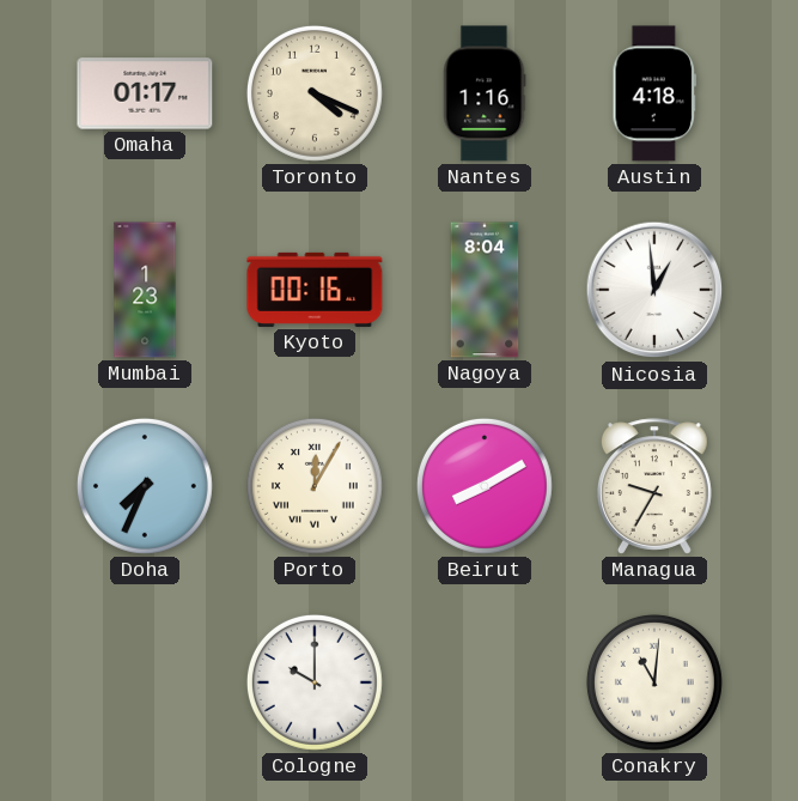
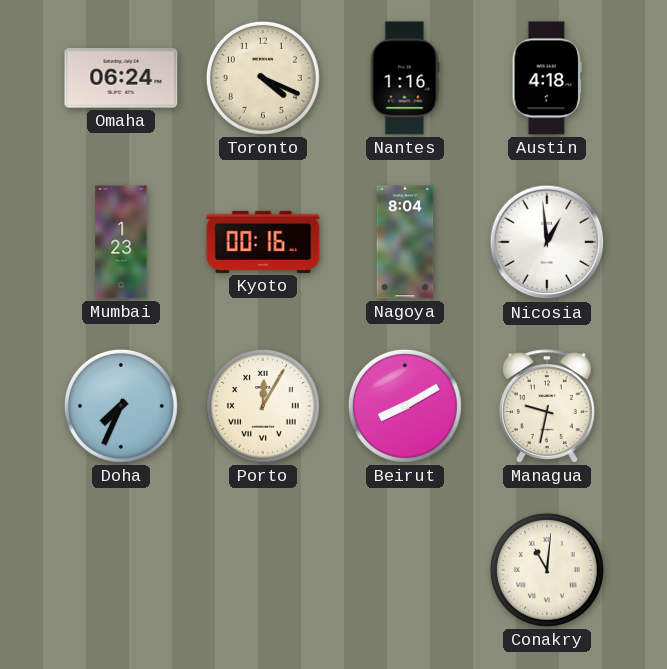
Omaha: 01:17 -> 06:24 (121, 78)
Managua: 9:35 -> 9:32 (547, 406)
Cologne: 10:00 -> none (315, 682)
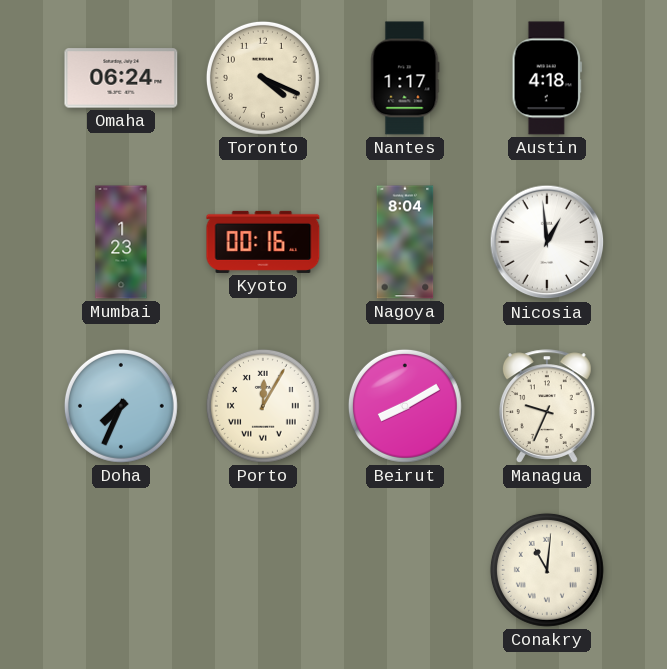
Nantes: 1:16 -> 1:17 (405, 78)
Managua: 9:32 -> 9:34 (547, 406)
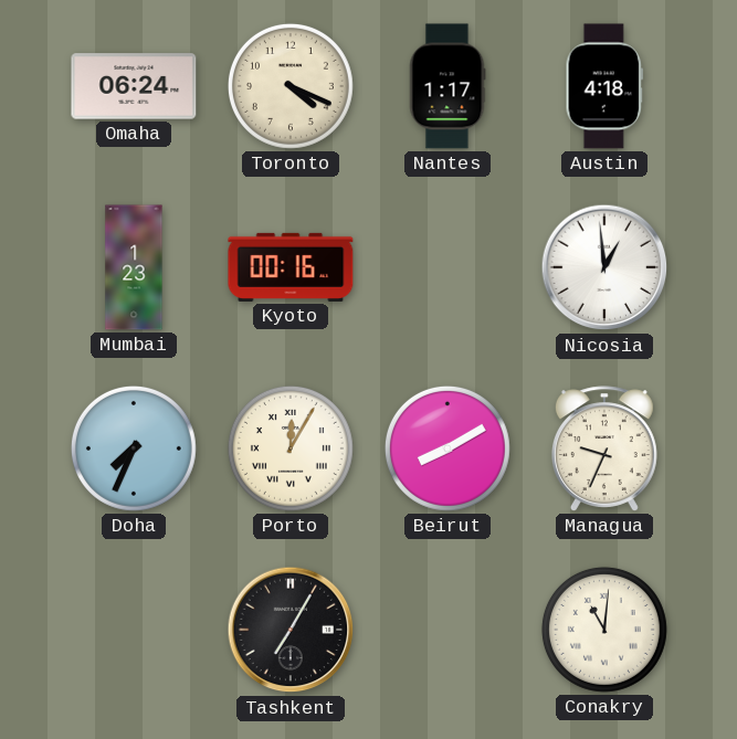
Nagoya: 8:04 -> none (405, 242)
Tashkent: none -> 7:05 (291, 630)
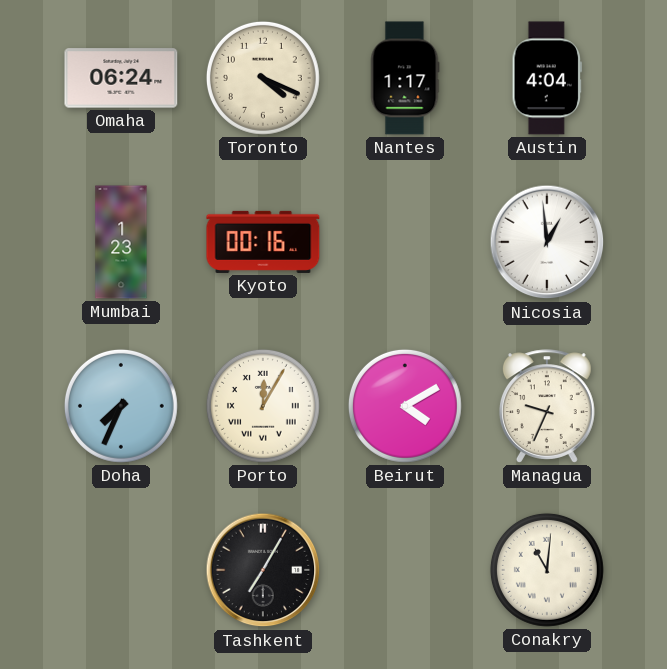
Austin: 4:18 -> 4:04 (547, 78)
Beirut: 8:10 -> 4:10 (405, 406)
